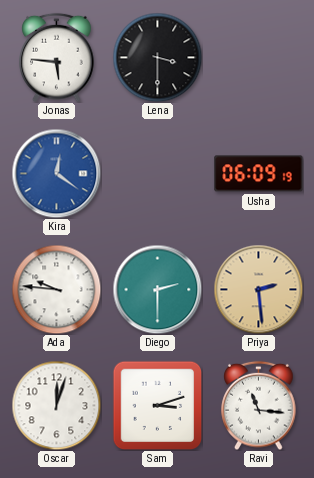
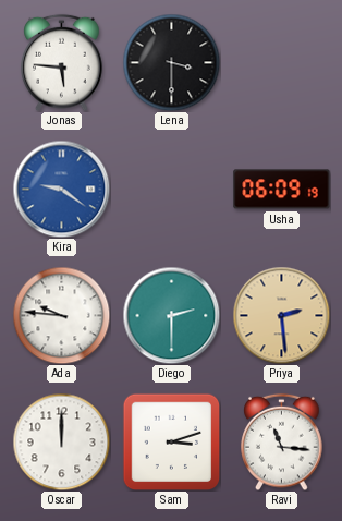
Kira: 12:21 -> 9:21 (61, 189)
Oscar: 12:03 -> 12:00 (61, 441)
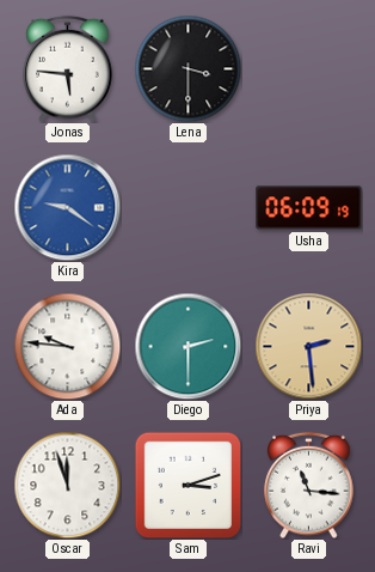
Oscar: 12:00 -> 11:57 (67, 485)
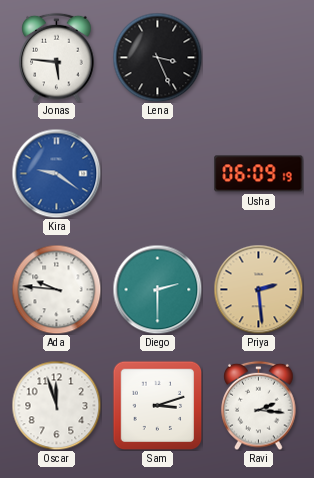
Lena: 3:30 -> 3:26 (157, 57)
Ravi: 11:16 -> 2:16 (259, 405)
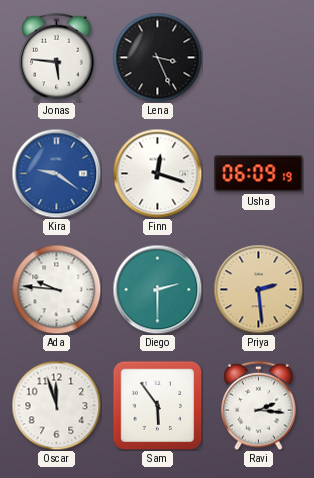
Finn: none -> 12:18 (157, 173)
Sam: 3:12 -> 5:54 (157, 405)
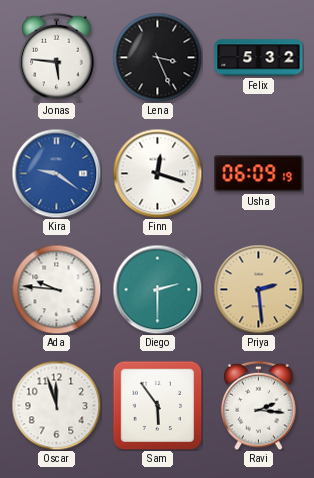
Felix: none -> 5:32 (259, 58)
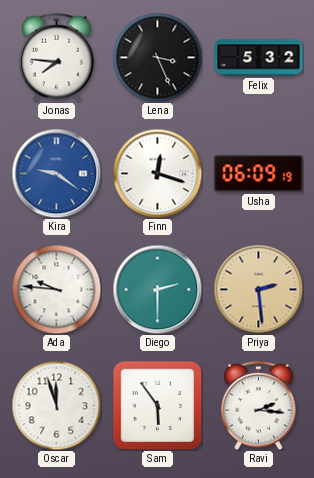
Jonas: 5:46 -> 7:46 (57, 57)
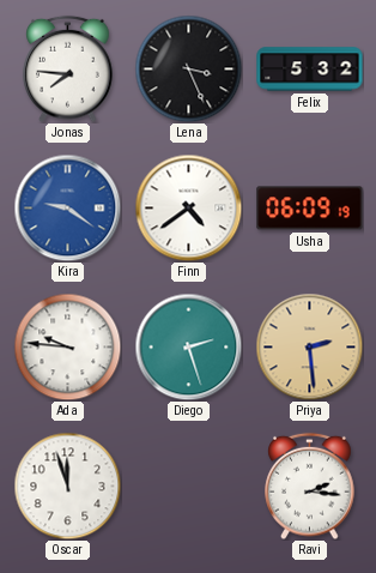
Finn: 12:18 -> 4:39 (188, 207)
Diego: 2:30 -> 2:27 (188, 346)
Sam: 5:54 -> none (157, 405)
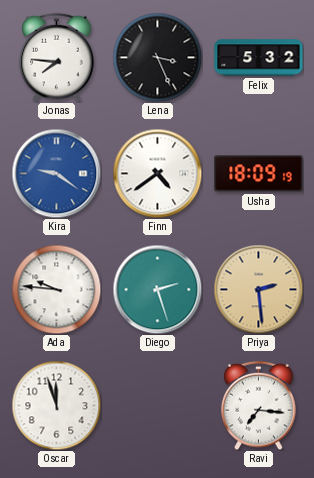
Usha: 06:09 -> 18:09 (259, 174)
Ravi: 2:16 -> 7:16 (259, 405)
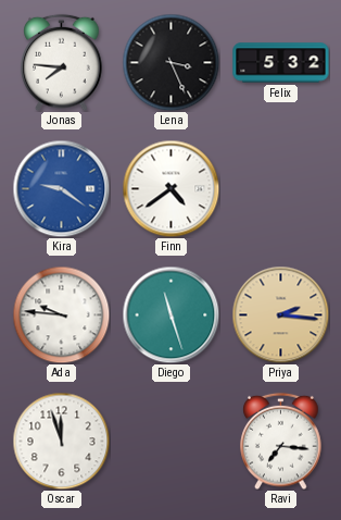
Usha: 18:09 -> none (259, 174)
Diego: 2:27 -> 11:27 (171, 314)
Priya: 2:29 -> 2:16 (280, 314)
